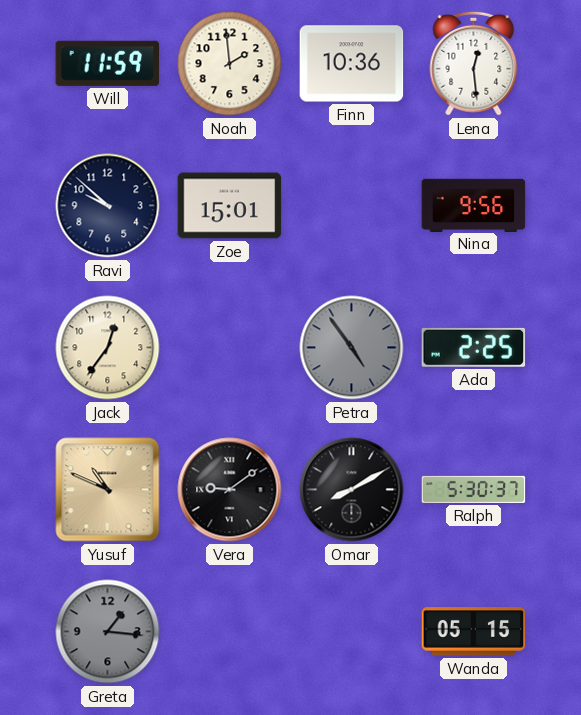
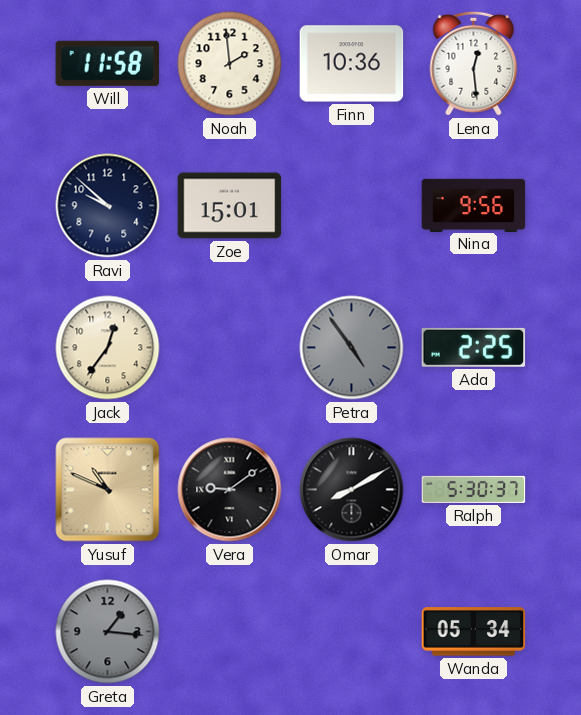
Will: 11:59 -> 11:58 (108, 63)
Wanda: 05:15 -> 05:34 (474, 632)
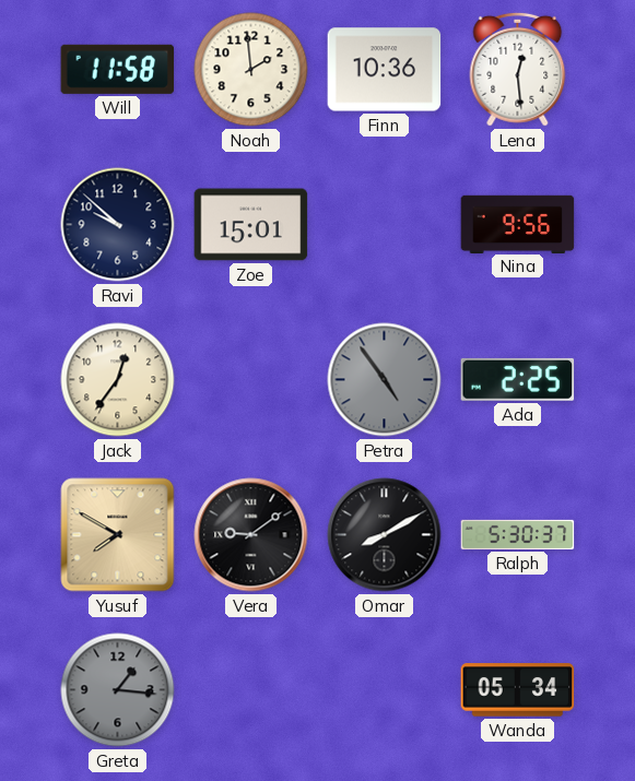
Yusuf: 10:49 -> 7:50 (118, 535)
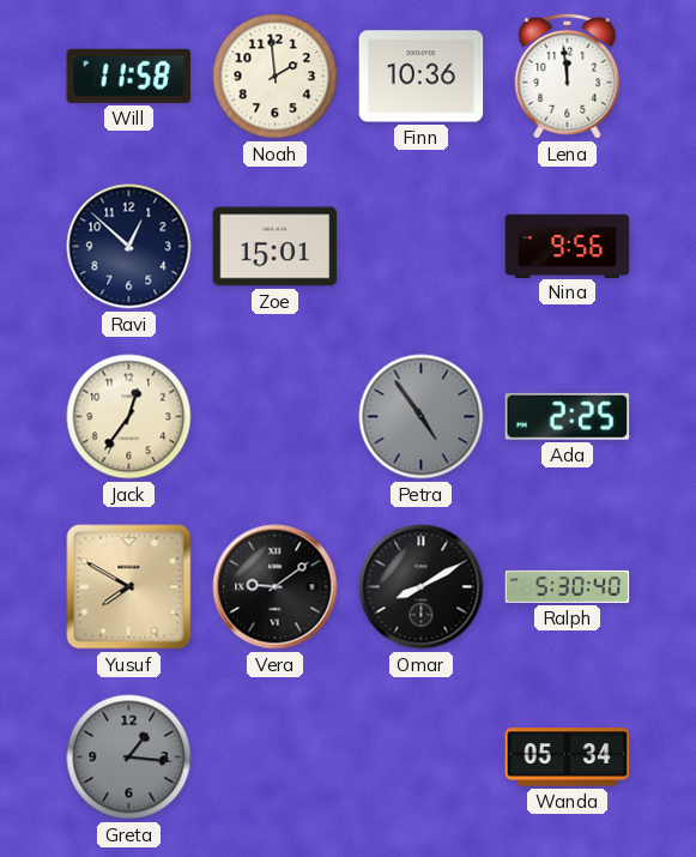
Lena: 12:29 -> 11:59 (568, 76)
Ravi: 9:52 -> 12:52 (129, 247)
Ralph: 5:30:37 -> 5:30:40 (568, 586)
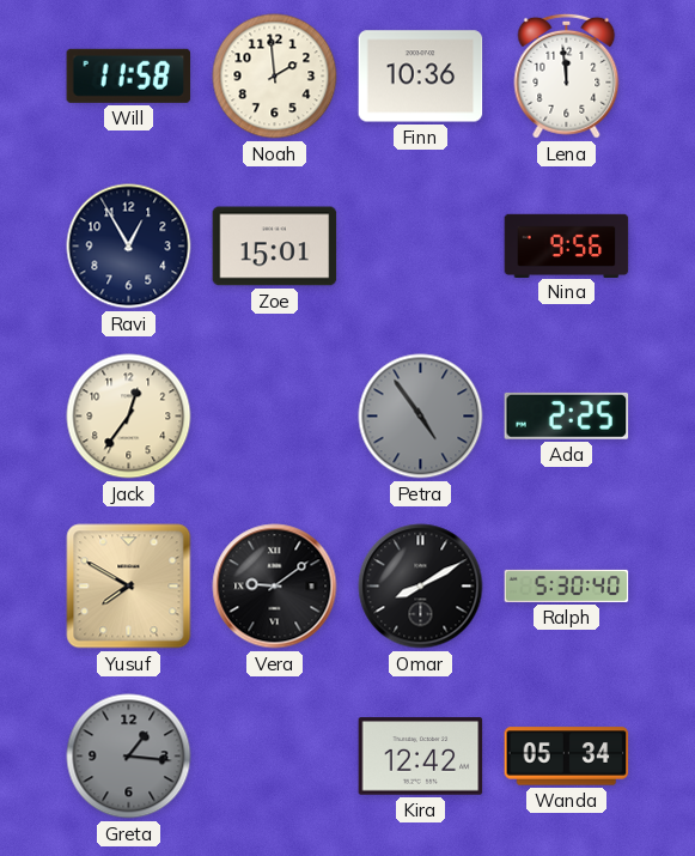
Ravi: 12:52 -> 12:55 (129, 247)
Kira: none -> 12:42 (421, 757)
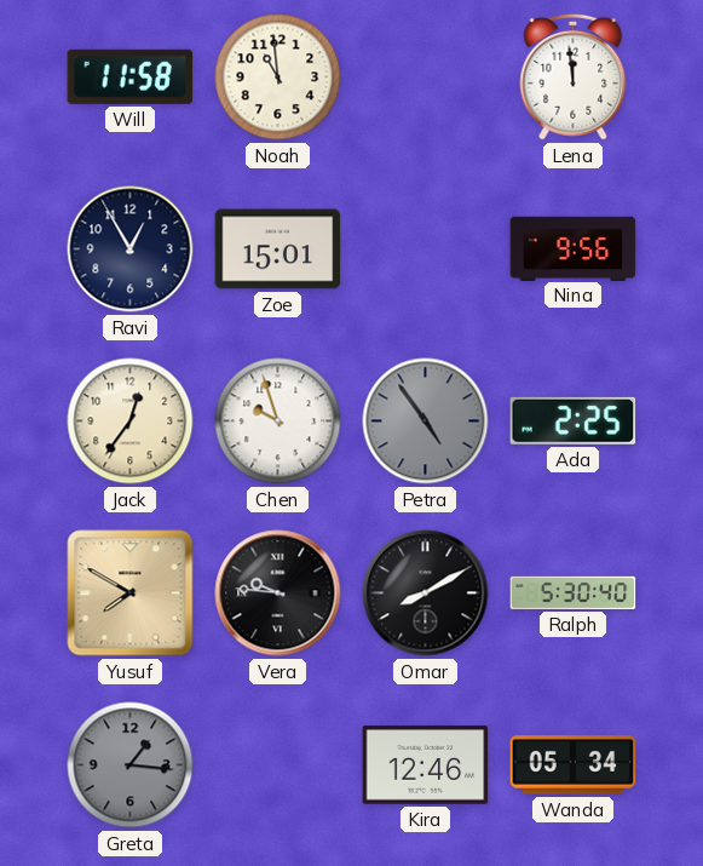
Noah: 1:59 -> 10:59 (278, 78)
Finn: 10:36 -> none (421, 77)
Chen: none -> 9:57 (278, 421)
Vera: 9:09 -> 9:46 (278, 593)
Kira: 12:42 -> 12:46 (426, 765)
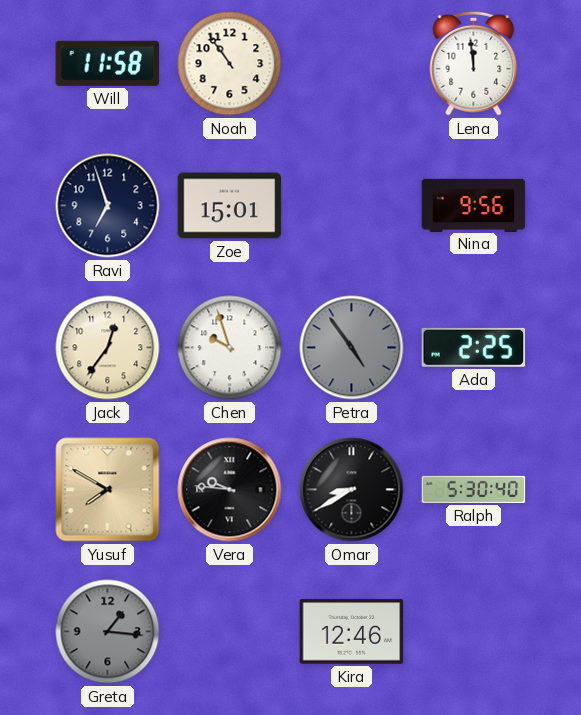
Noah: 10:59 -> 10:54 (230, 64)
Ravi: 12:55 -> 6:57 (108, 206)
Omar: 8:10 -> 8:40 (352, 490)
Wanda: 05:34 -> none (574, 765)
